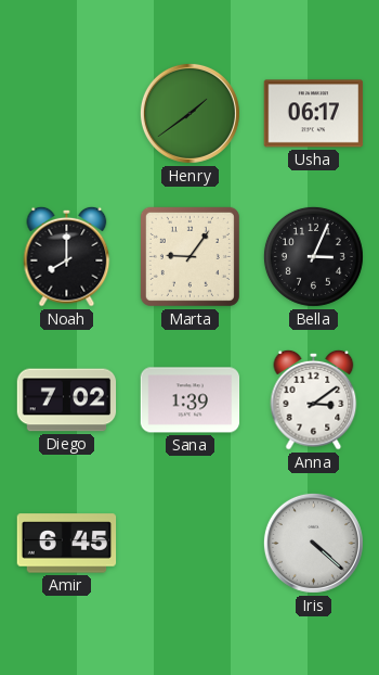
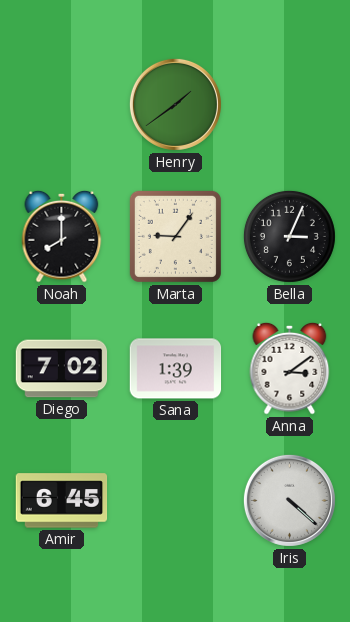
Usha: 06:17 -> none (314, 114)
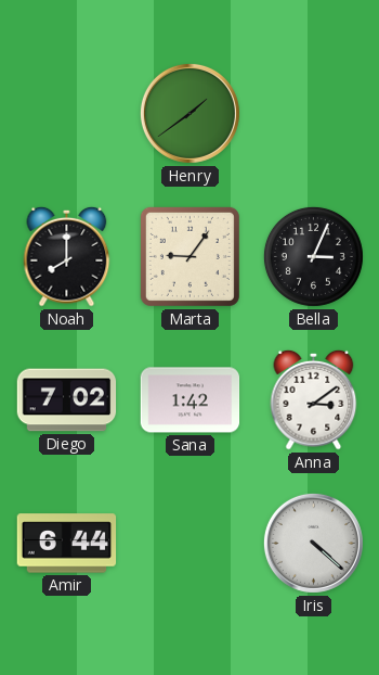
Sana: 1:39 -> 1:42 (191, 400)
Amir: 6:45 -> 6:44 (67, 544)
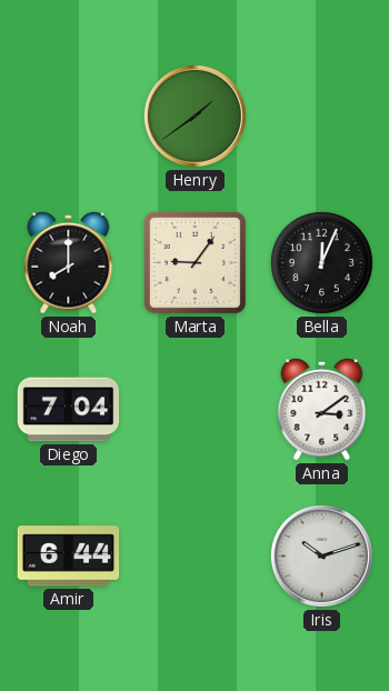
Bella: 3:04 -> 12:04 (321, 262)
Diego: 7:02 -> 7:04 (69, 410)
Sana: 1:42 -> none (191, 400)
Iris: 4:22 -> 10:12 (321, 555)
